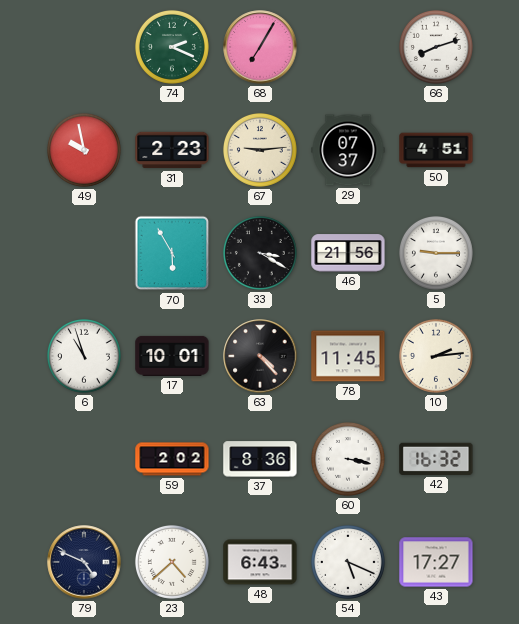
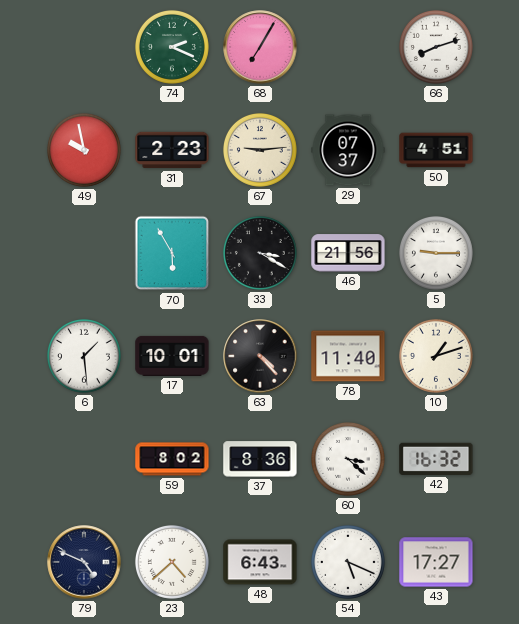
6: 10:57 -> 1:29 (84, 356)
78: 11:45 -> 11:40 (348, 356)
10: 2:14 -> 1:12 (436, 356)
59: 2:02 -> 8:02 (172, 459)
60: 3:17 -> 3:22 (348, 459)
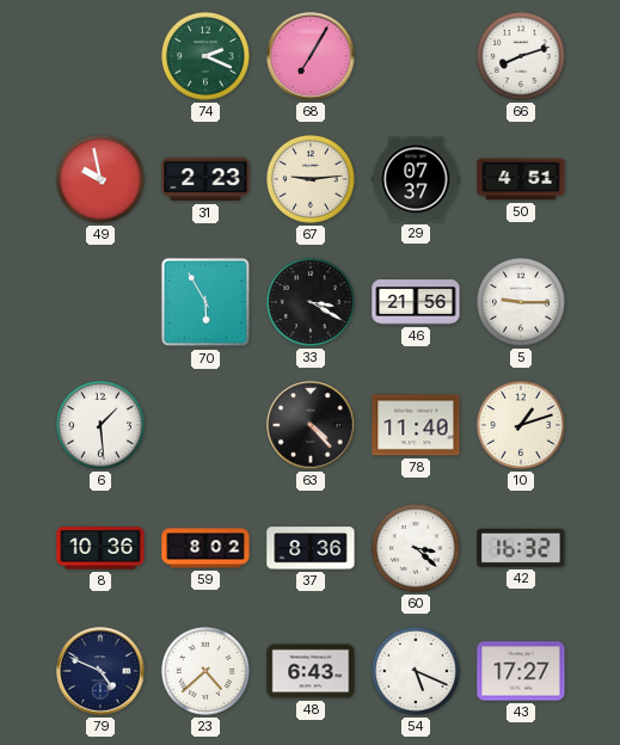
17: 10:01 -> none (172, 356)
8: none -> 10:36 (100, 548)
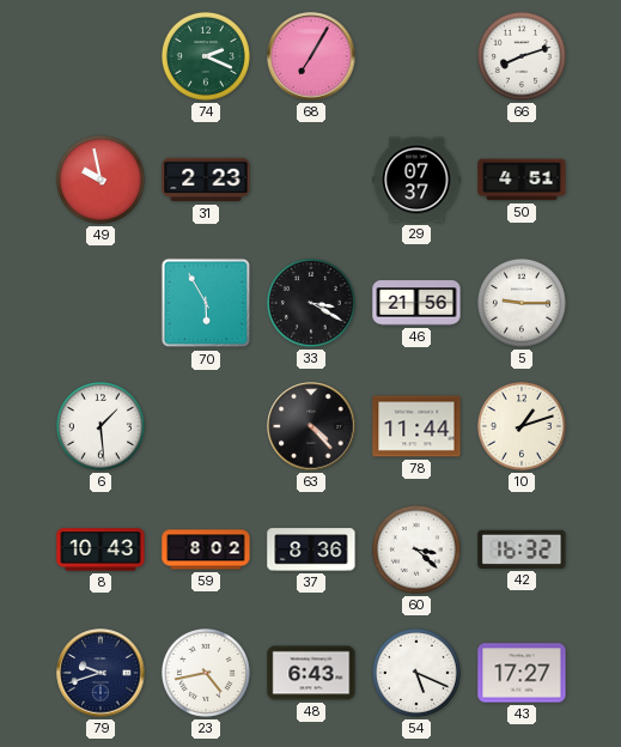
67: 9:14 -> none (311, 179)
78: 11:40 -> 11:44 (416, 426)
8: 10:36 -> 10:43 (101, 549)
79: 4:49 -> 9:42 (101, 673)
23: 4:38 -> 4:43 (206, 673)
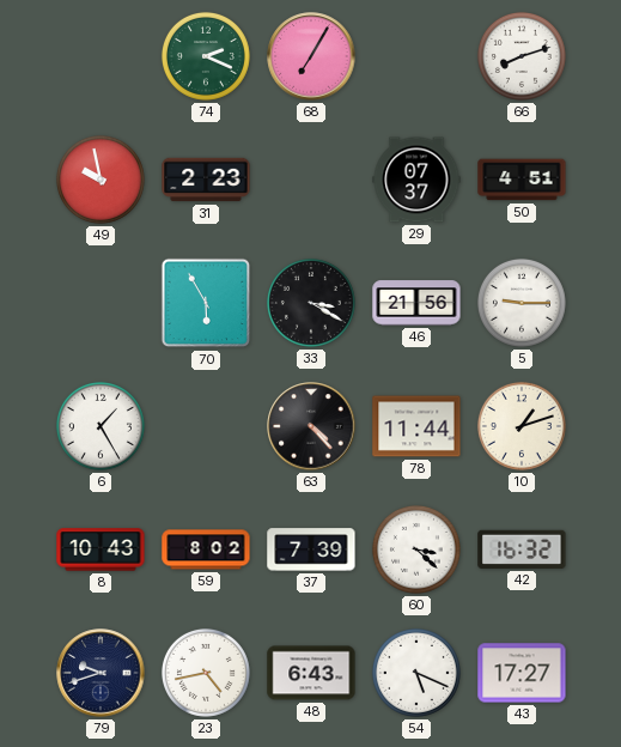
6: 1:29 -> 1:25 (101, 426)
37: 8:36 -> 7:39 (311, 549)
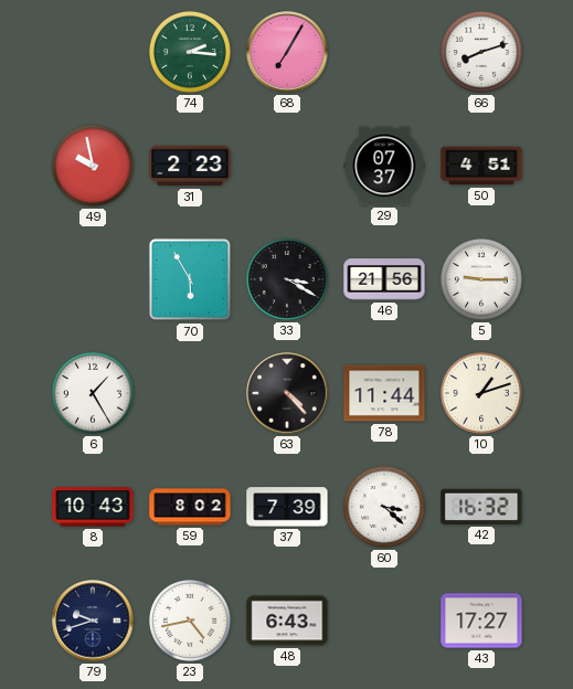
74: 2:19 -> 2:16 (190, 52)
54: 5:19 -> none (416, 673)
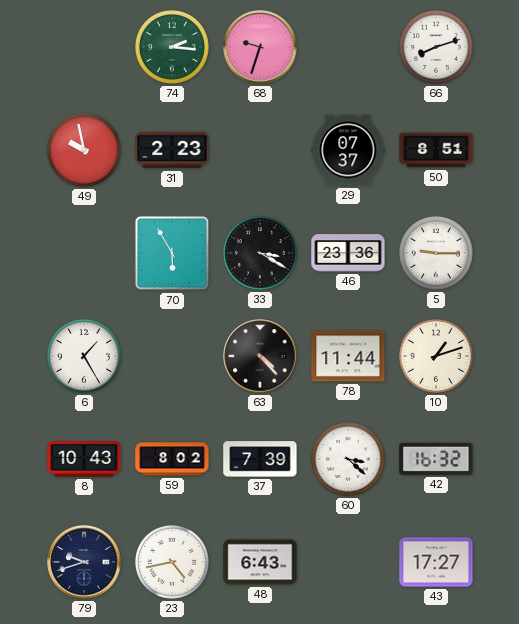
68: 7:05 -> 9:33 (260, 47)
50: 4:51 -> 8:51 (436, 150)
46: 21:56 -> 23:36 (348, 253)
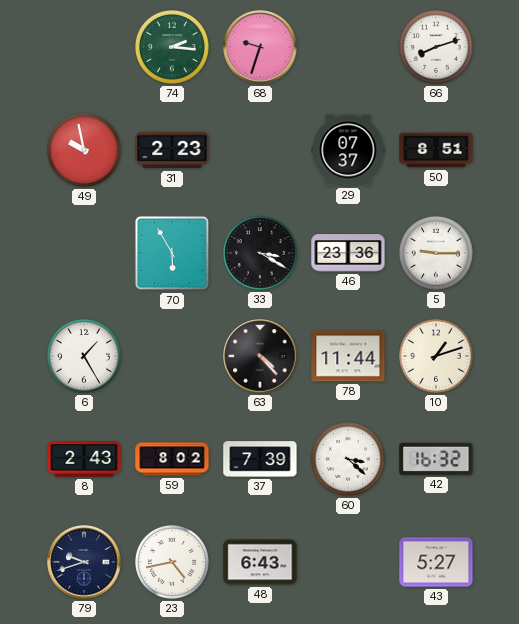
8: 10:43 -> 2:43 (84, 459)
43: 17:27 -> 5:27 (436, 562)
